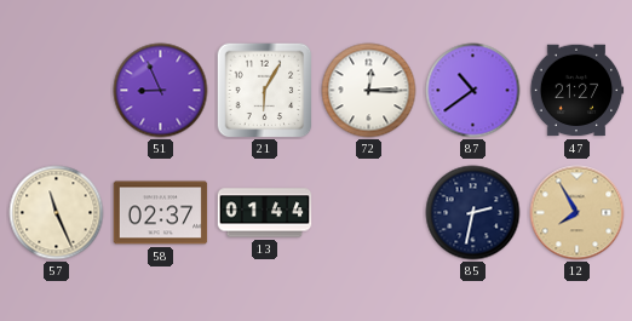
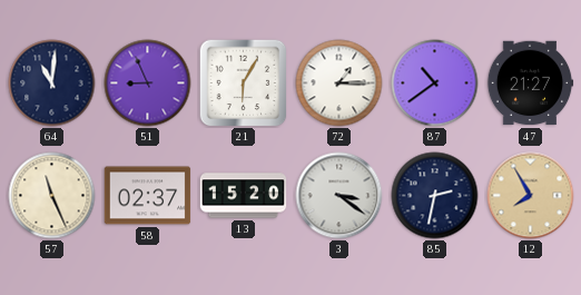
64: none -> 11:01 (52, 83)
72: 12:15 -> 1:15 (339, 83)
13: 01:44 -> 15:20 (244, 196)
3: none -> 3:21 (339, 196)
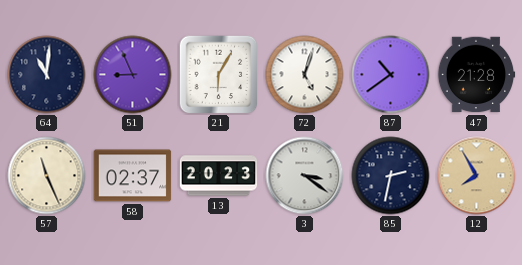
72: 1:15 -> 5:03 (305, 75)
47: 21:27 -> 21:28 (476, 75)
13: 15:20 -> 20:23 (219, 176)
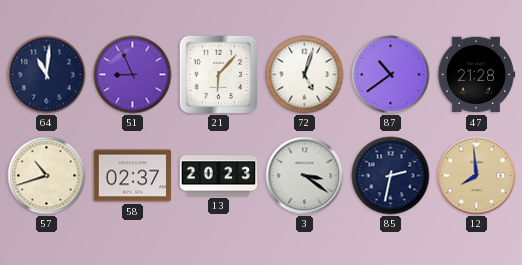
21: 6:05 -> 6:07 (219, 75)
57: 11:26 -> 10:42 (47, 176)
12: 7:55 -> 7:59 (477, 176)
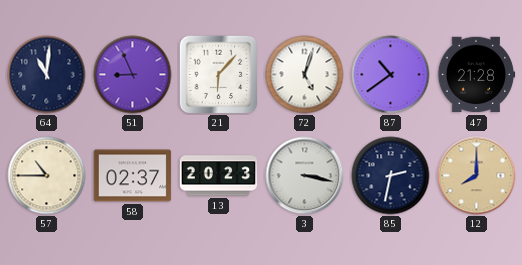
57: 10:42 -> 10:45 (47, 176)
3: 3:21 -> 3:17 (305, 176)
12: 7:59 -> 8:00 (477, 176)
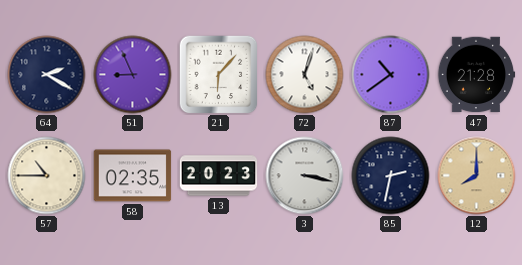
64: 11:01 -> 2:20 (47, 75)
58: 02:37 -> 02:35 (133, 176)
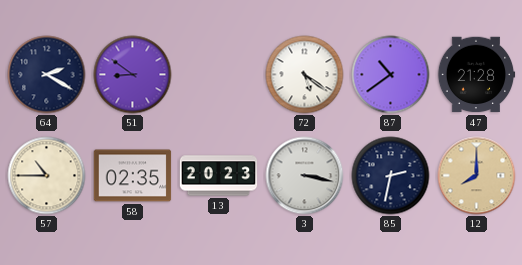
51: 8:56 -> 8:51 (133, 75)
21: 6:07 -> none (219, 75)
72: 5:03 -> 5:21 (305, 75)
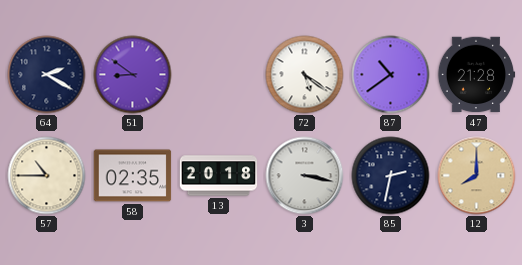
13: 20:23 -> 20:18 (219, 176)
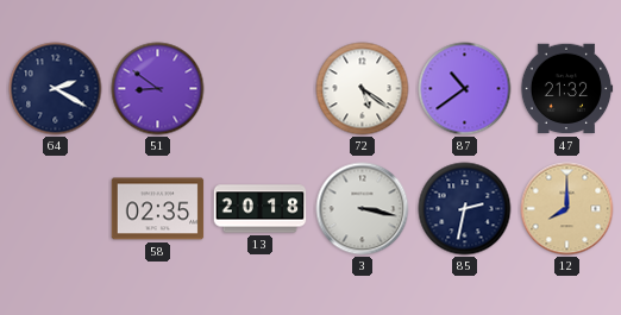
47: 21:28 -> 21:32 (566, 89)
57: 10:45 -> none (47, 176)
